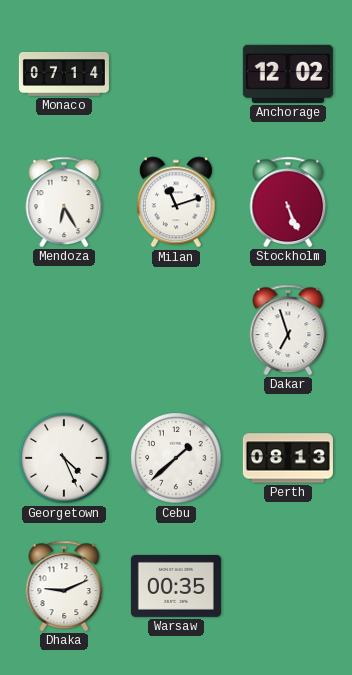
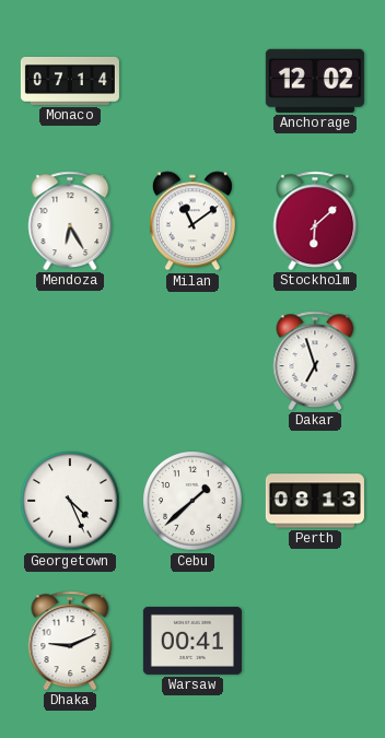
Milan: 11:12 -> 11:09 (192, 221)
Stockholm: 5:26 -> 6:08 (315, 221)
Warsaw: 00:35 -> 00:41 (192, 641)
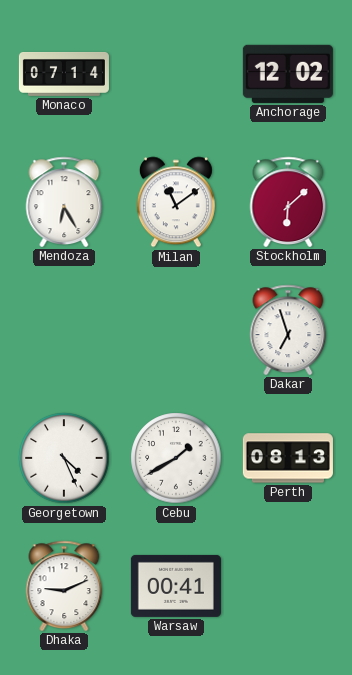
Cebu: 1:38 -> 1:40 (176, 458)
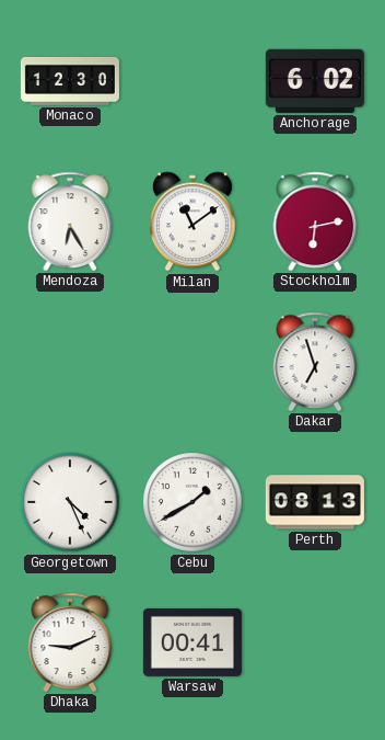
Monaco: 07:14 -> 12:30 (70, 81)
Anchorage: 12:02 -> 6:02 (315, 81)
Stockholm: 6:08 -> 6:13 (315, 221)
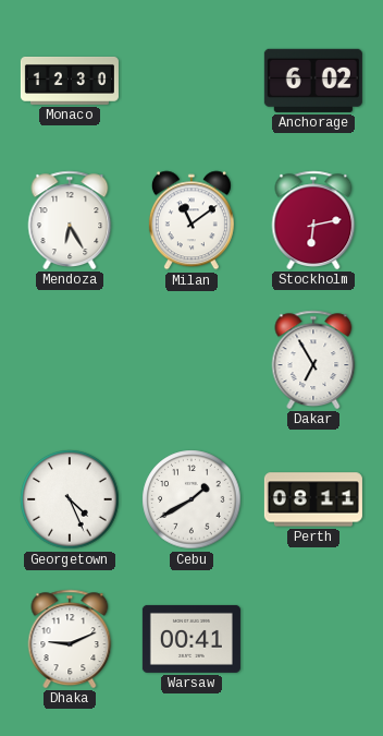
Dakar: 6:57 -> 6:55 (313, 360)
Perth: 08:13 -> 08:11 (313, 499)
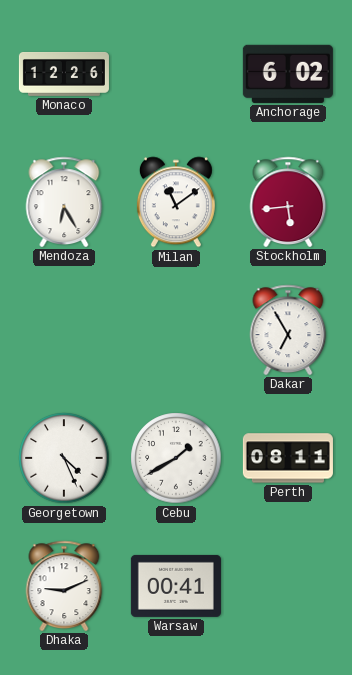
Monaco: 12:30 -> 12:26 (64, 74)
Stockholm: 6:13 -> 5:44 (288, 202)
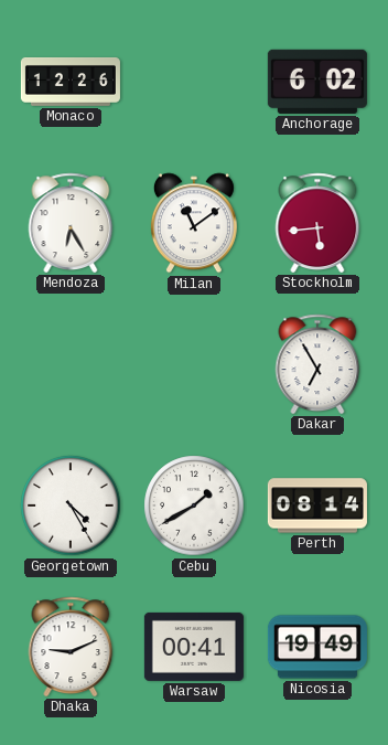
Georgetown: 4:26 -> 4:25 (71, 505)
Perth: 08:11 -> 08:14 (317, 505)
Nicosia: none -> 19:49 (317, 647)
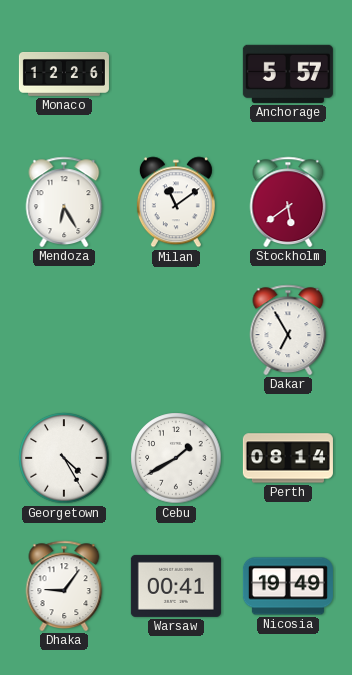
Anchorage: 6:02 -> 5:57 (288, 74)
Stockholm: 5:44 -> 5:39 (288, 202)
Dhaka: 9:11 -> 9:06 (64, 586)
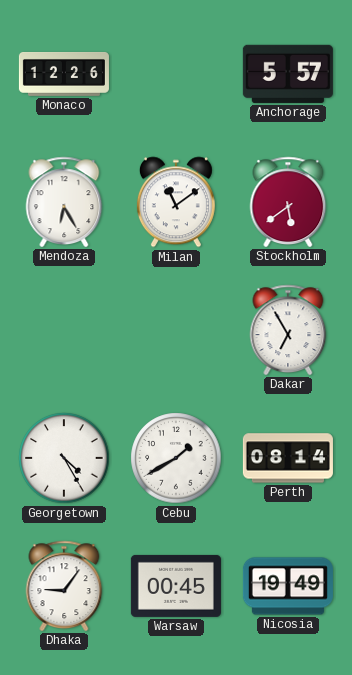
Warsaw: 00:41 -> 00:45 (176, 586)
